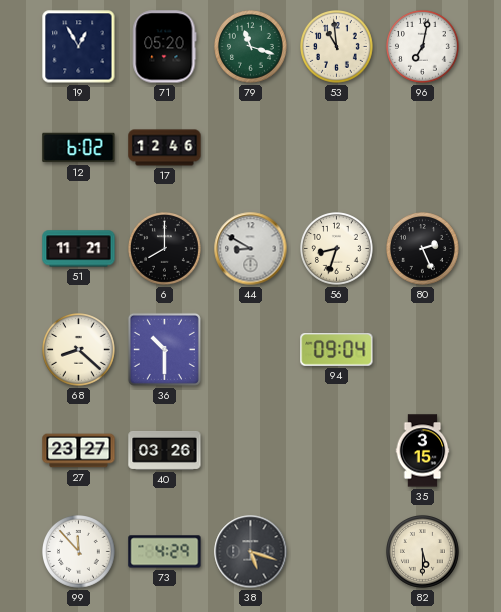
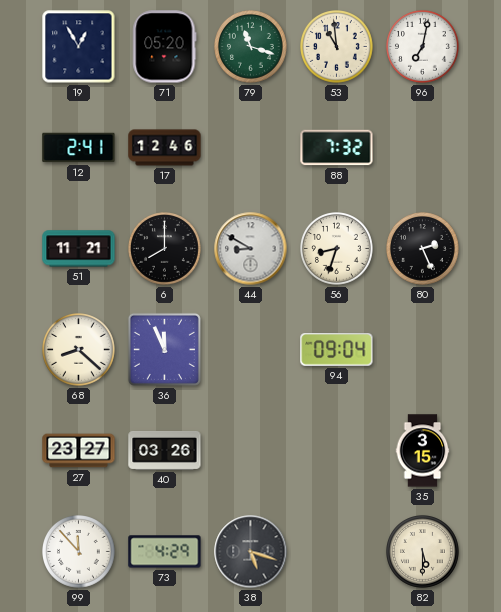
12: 6:02 -> 2:41 (79, 148)
88: none -> 7:32 (337, 148)
36: 10:30 -> 11:56 (164, 349)
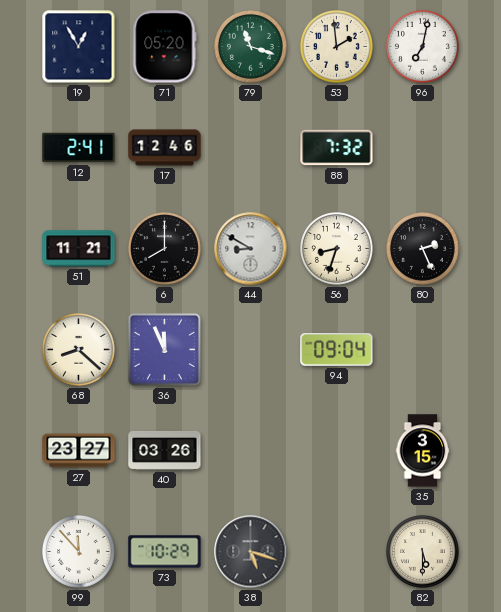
53: 10:59 -> 1:59 (337, 47)
73: 4:29 -> 10:29 (165, 552)
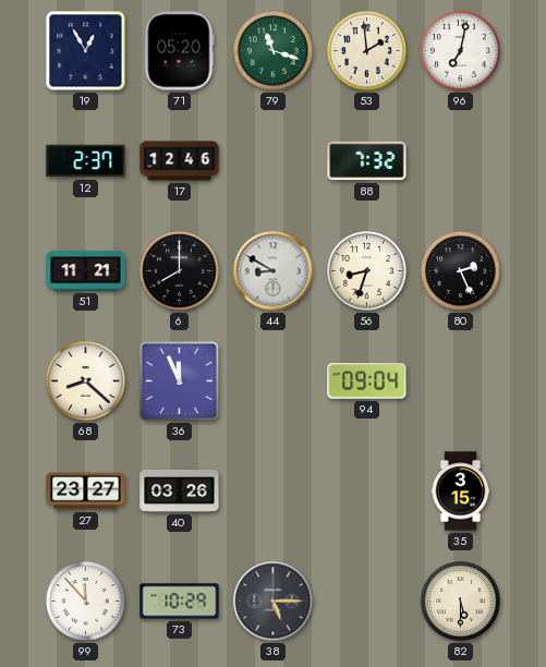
12: 2:41 -> 2:37 (86, 161)
38: 5:18 -> 5:15 (274, 602)
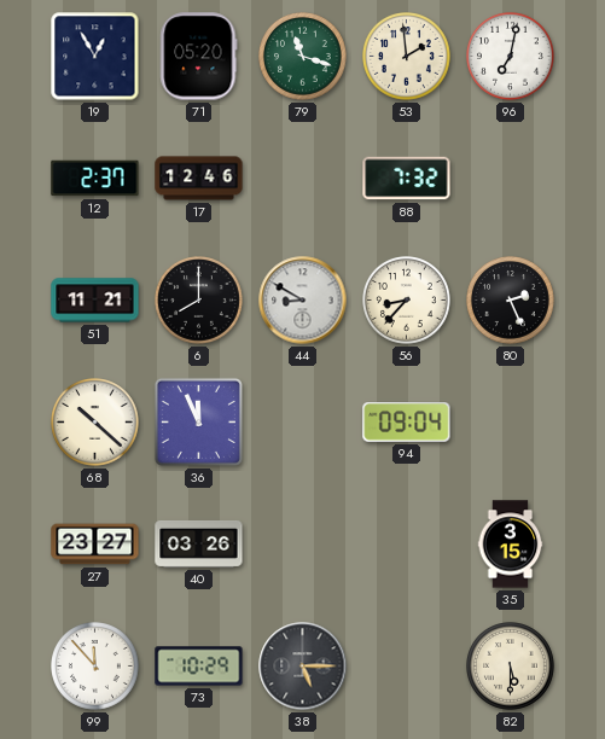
56: 8:33 -> 8:37 (407, 301)
68: 8:22 -> 10:22 (95, 423)
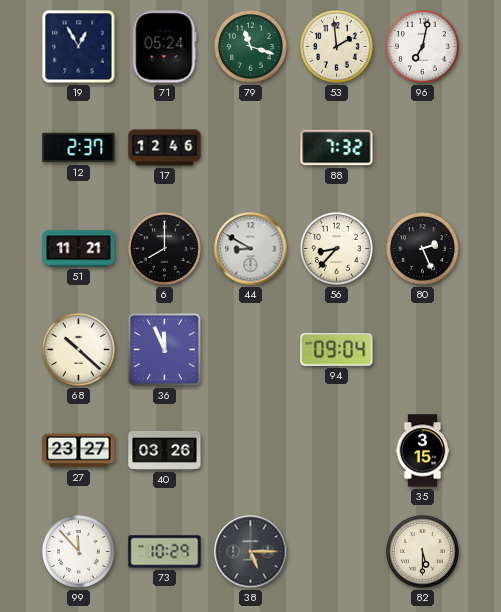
71: 05:20 -> 05:24 (165, 47)
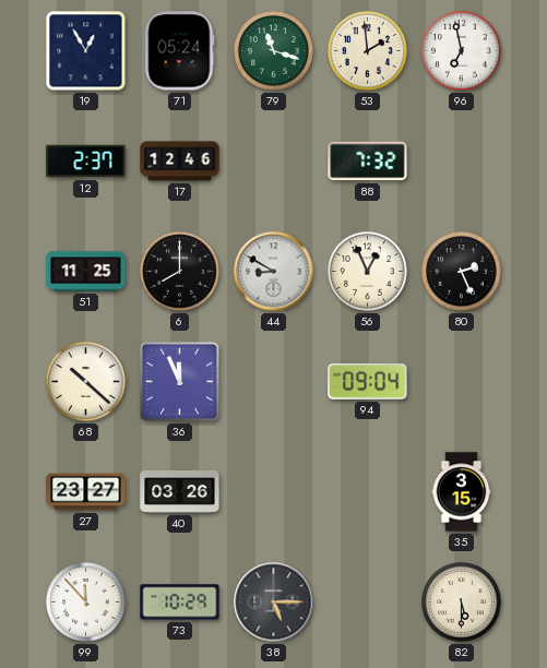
96: 7:02 -> 6:58 (462, 51)
51: 11:21 -> 11:25 (86, 272)
56: 8:37 -> 12:56 (368, 272)
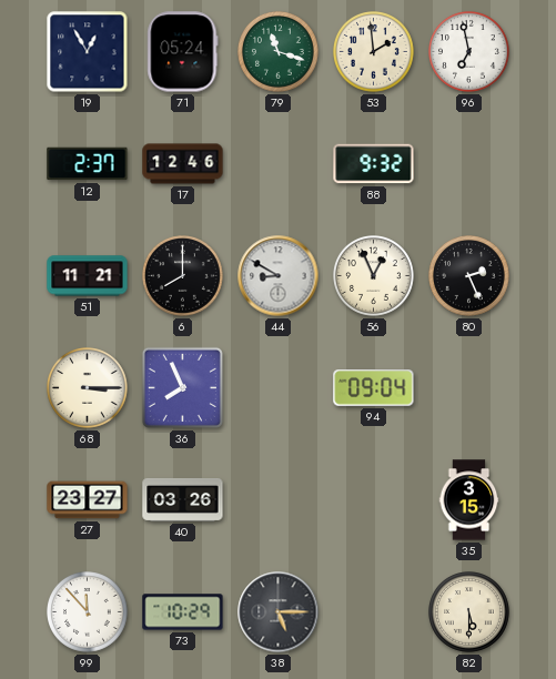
88: 7:32 -> 9:32 (374, 164)
51: 11:25 -> 11:21 (88, 276)
68: 10:22 -> 3:15 (88, 388)
36: 11:56 -> 7:56 (182, 387)
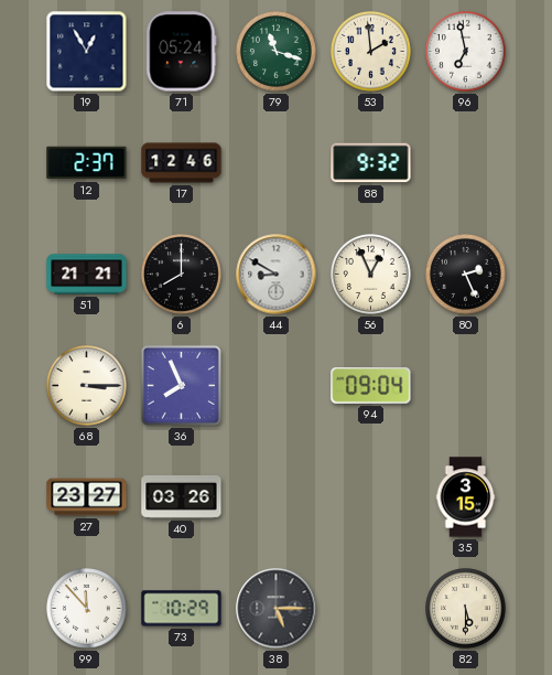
51: 11:21 -> 21:21 (87, 275)
